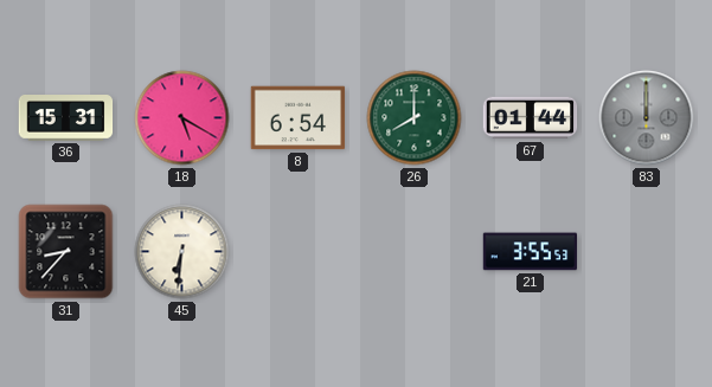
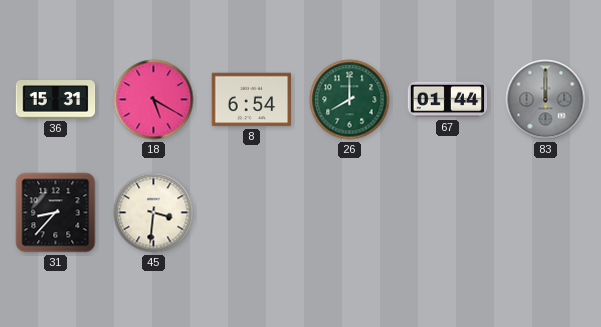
45: 6:31 -> 3:31 (154, 213)
21: 3:55 -> none (531, 252)
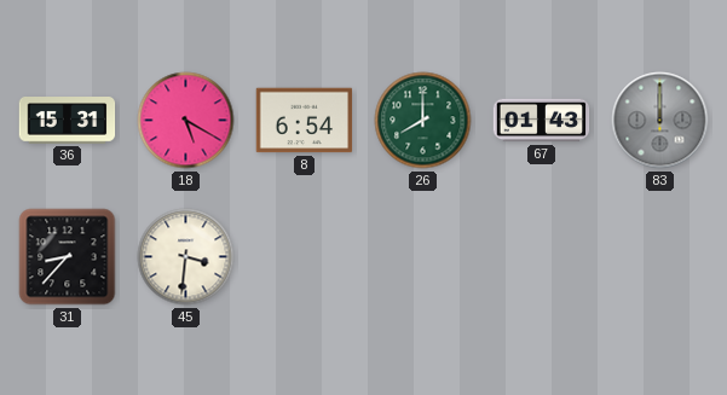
67: 01:44 -> 01:43 (542, 121)
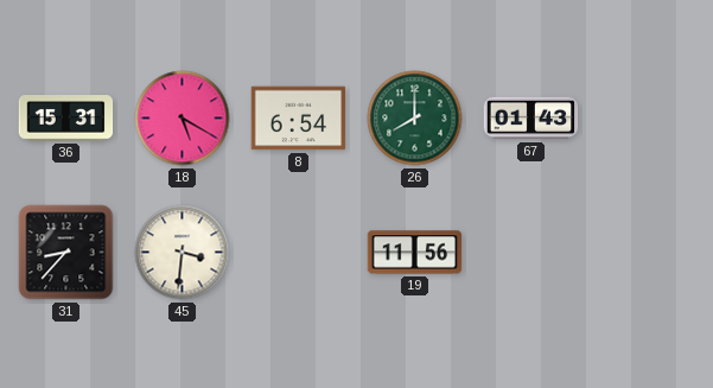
83: 12:00 -> none (660, 121)
19: none -> 11:56 (415, 253)
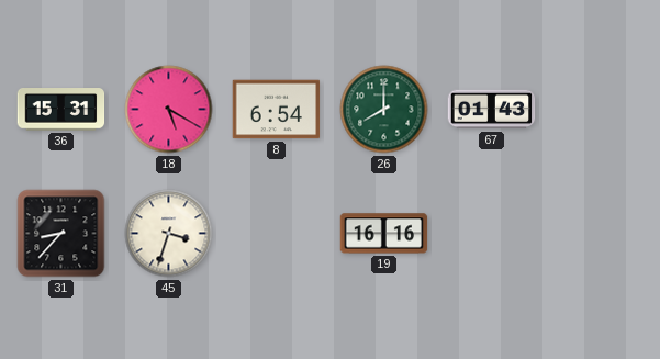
45: 3:31 -> 3:33 (169, 234)
19: 11:56 -> 16:16 (384, 234)
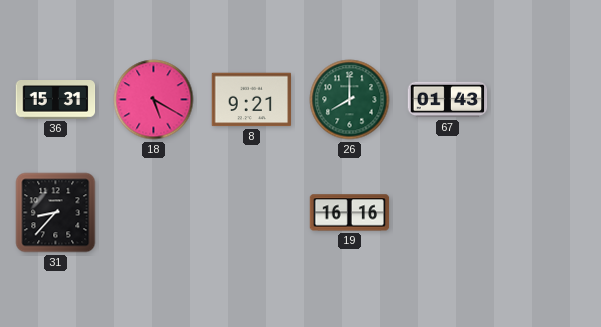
8: 6:54 -> 9:21 (252, 100)
45: 3:33 -> none (169, 234)
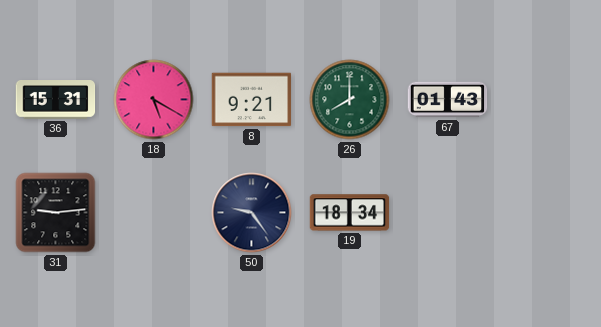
31: 8:37 -> 9:14 (56, 213)
50: none -> 9:24 (252, 213)
19: 16:16 -> 18:34 (350, 213)
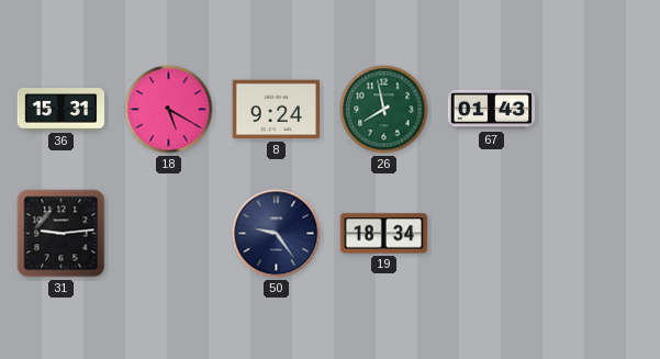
8: 9:21 -> 9:24 (277, 110)
26: 8:00 -> 7:58 (384, 110)
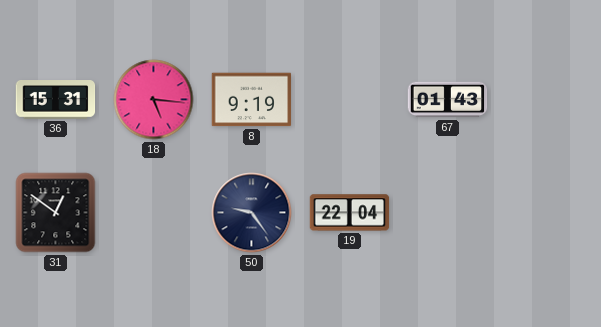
18: 5:20 -> 5:16 (154, 100)
8: 9:24 -> 9:19 (252, 100)
26: 7:58 -> none (384, 110)
31: 9:14 -> 12:51 (56, 213)
19: 18:34 -> 22:04 (350, 213)
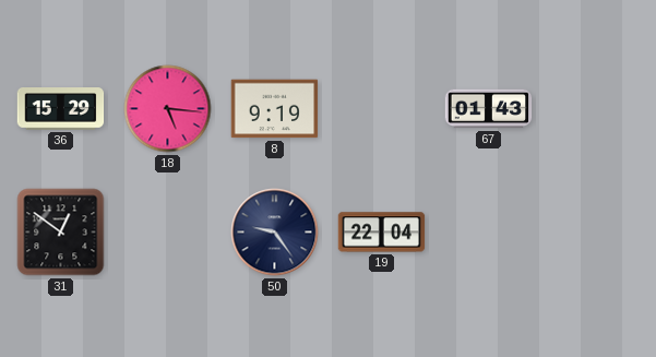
36: 15:31 -> 15:29 (61, 109)
